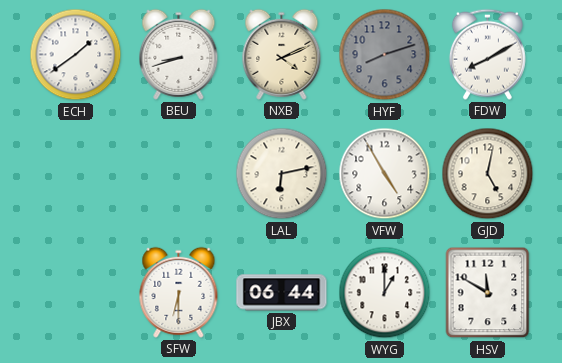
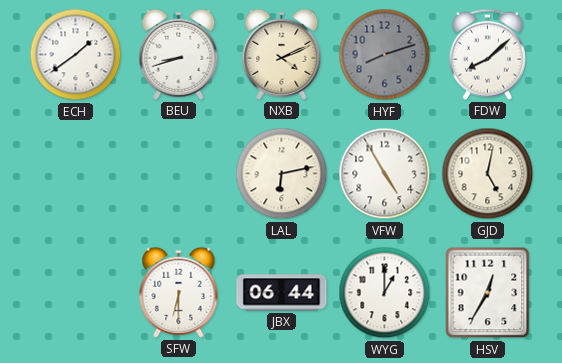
FDW: 8:10 -> 8:08 (487, 54)
HSV: 11:50 -> 12:35 (488, 293)
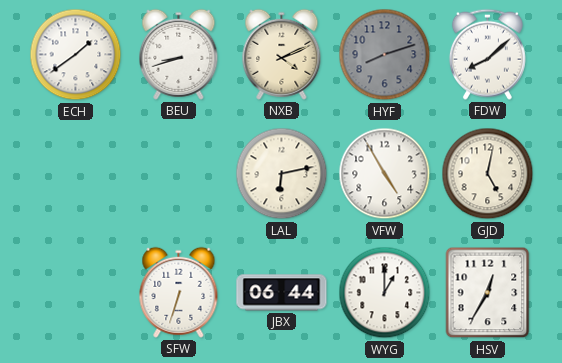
SFW: 6:30 -> 6:33 (179, 292)
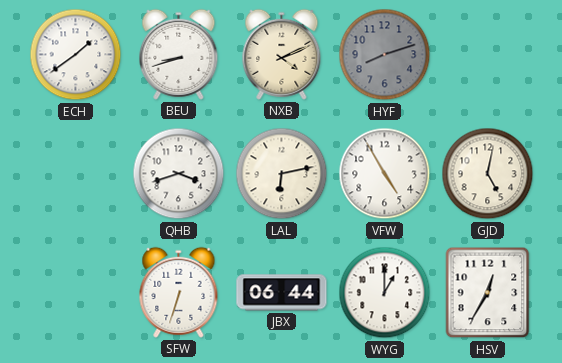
FDW: 8:08 -> none (487, 54)
QHB: none -> 3:42 (179, 174)
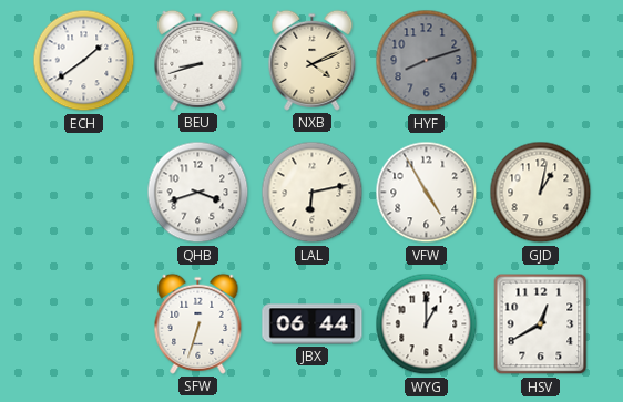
GJD: 5:02 -> 1:02 (541, 193)
HSV: 12:35 -> 12:40 (541, 324)
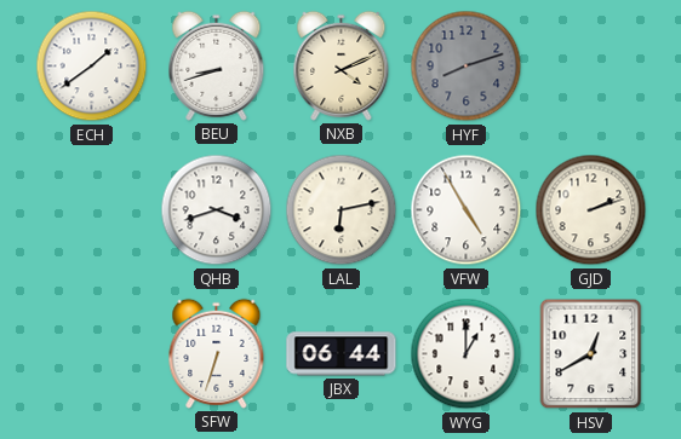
GJD: 1:02 -> 2:12 (591, 210)
